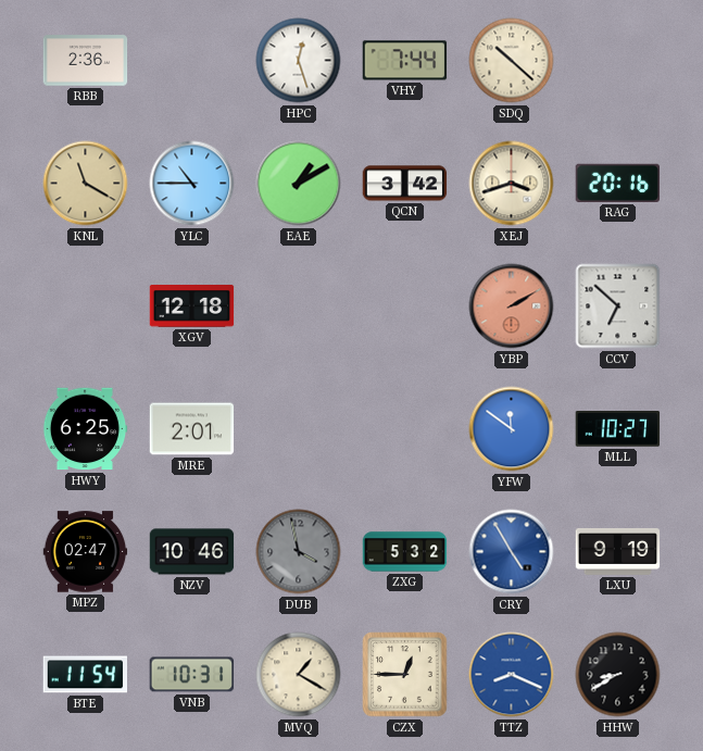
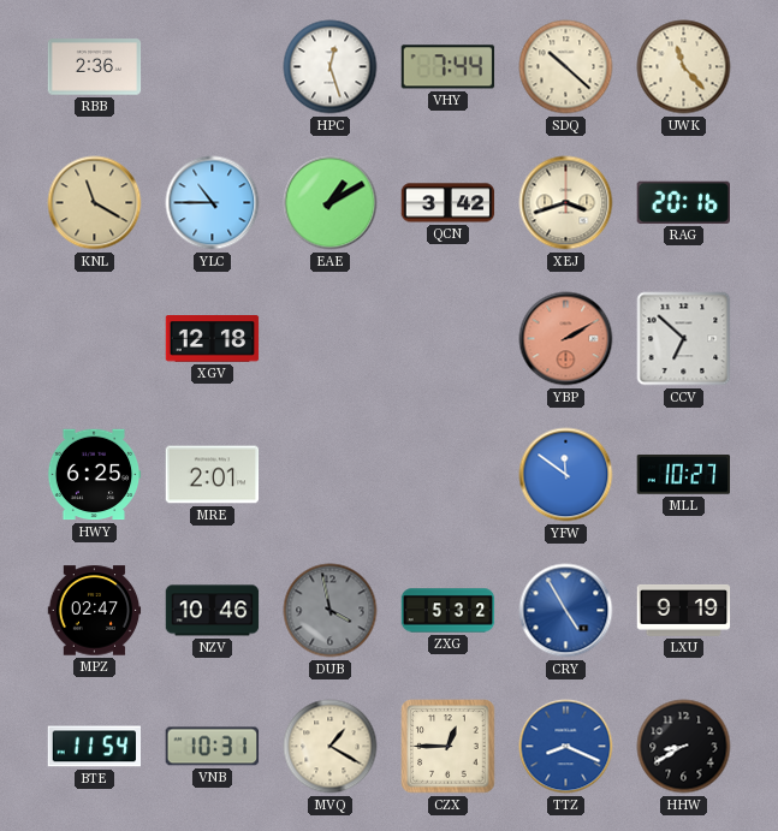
UWK: none -> 11:23 (684, 67)
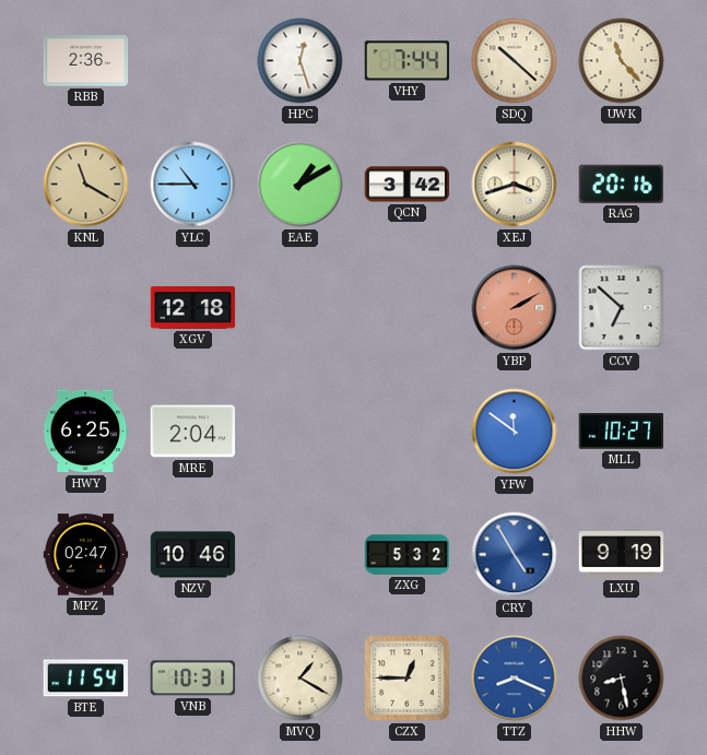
MRE: 2:01 -> 2:04 (193, 432)
DUB: 3:58 -> none (331, 611)
HHW: 8:40 -> 8:28 (622, 679)
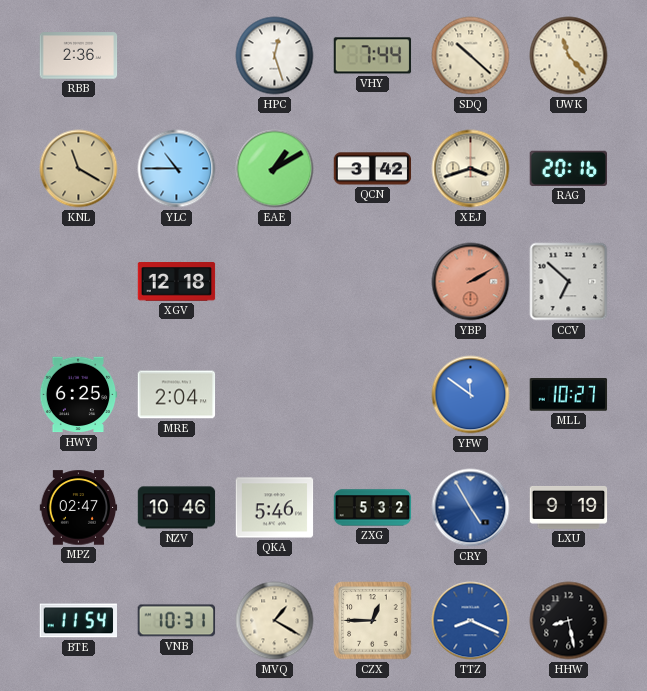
QKA: none -> 5:46 (275, 508)
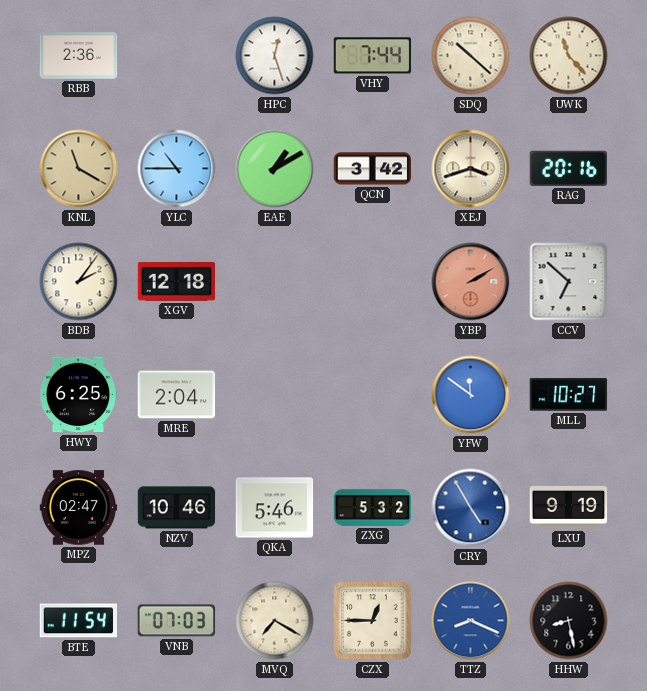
BDB: none -> 2:06 (79, 282)
VNB: 10:31 -> 07:03 (177, 621)
MVQ: 1:20 -> 7:20 (275, 621)
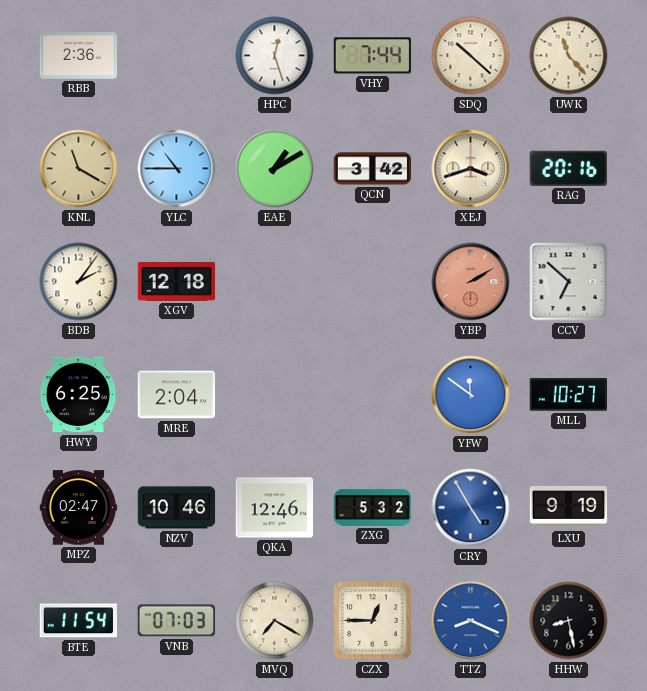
QKA: 5:46 -> 12:46 (275, 508)
